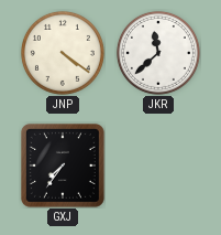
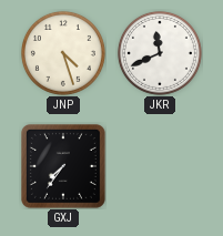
JNP: 4:21 -> 4:27 (63, 53)
JKR: 11:38 -> 11:41 (160, 53)
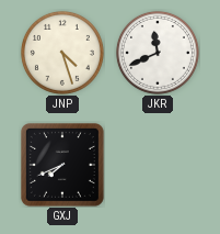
GXJ: 7:36 -> 7:41 (62, 165)
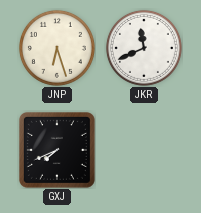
JNP: 4:27 -> 6:27 (57, 48)
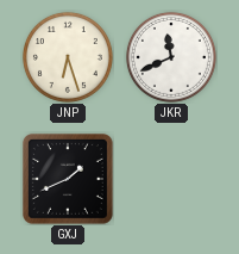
GXJ: 7:41 -> 1:41 (68, 179)
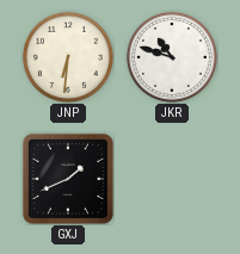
JNP: 6:27 -> 6:31 (68, 57)
JKR: 11:41 -> 10:48 (172, 57)
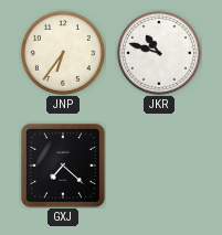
JNP: 6:31 -> 6:36 (63, 53)
GXJ: 1:41 -> 7:22 (63, 165)
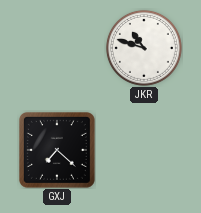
JNP: 6:36 -> none (63, 53)
